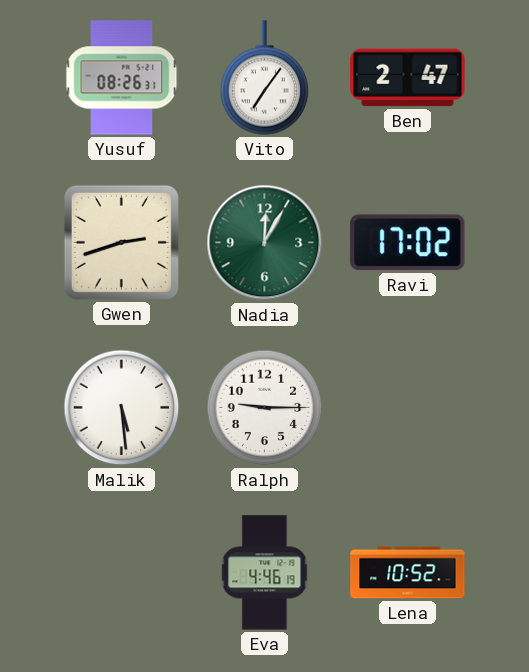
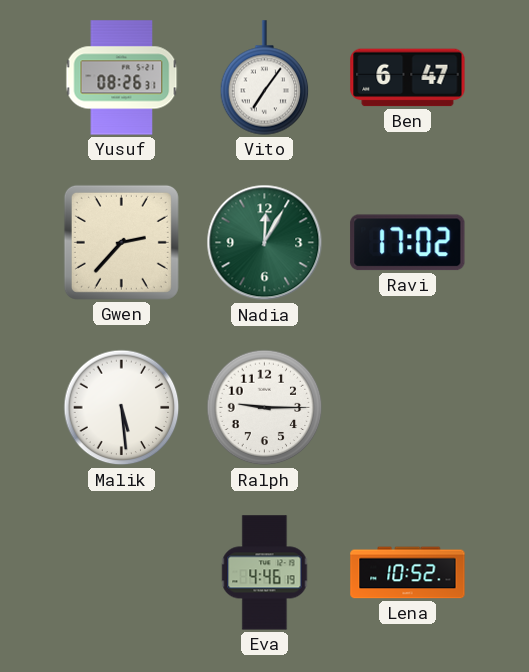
Ben: 2:47 -> 6:47 (408, 78)
Gwen: 2:42 -> 2:37 (121, 242)
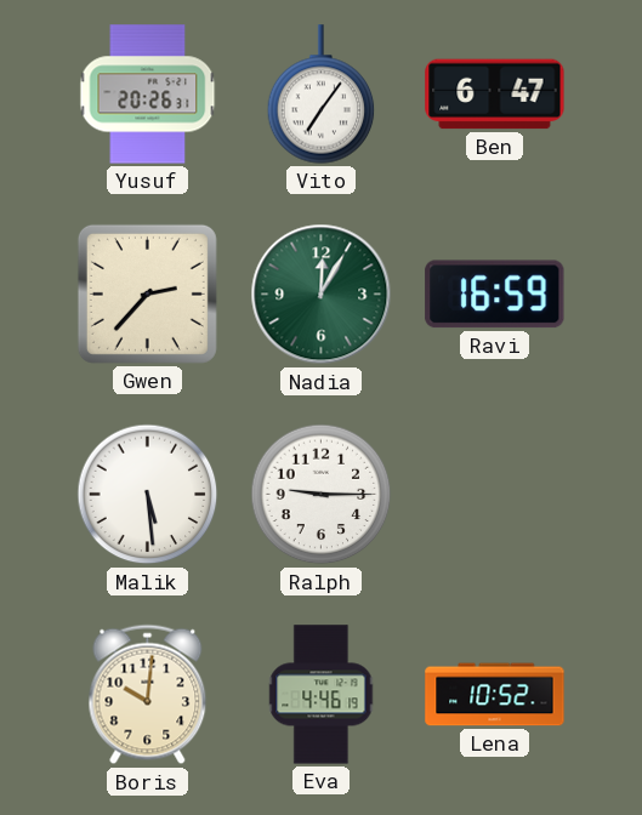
Yusuf: 08:26 -> 20:26 (148, 95)
Ravi: 17:02 -> 16:59 (495, 295)
Boris: none -> 10:01 (148, 695)
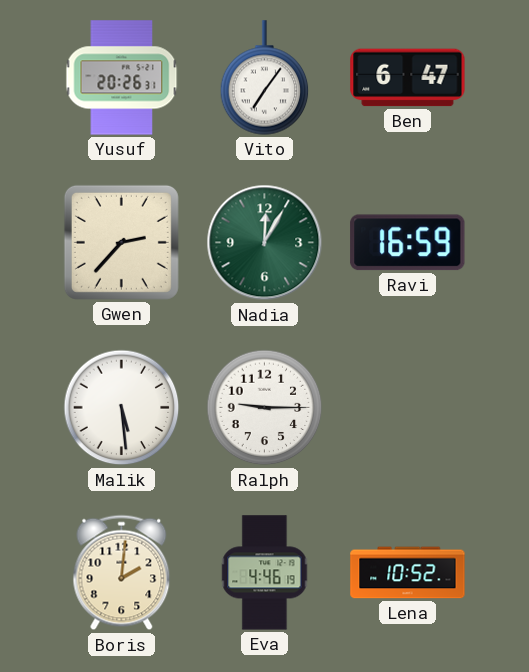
Boris: 10:01 -> 2:01 (122, 573)
